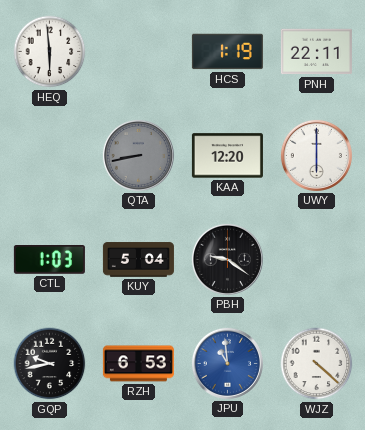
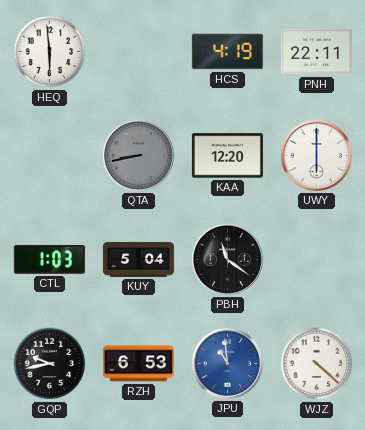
HCS: 1:19 -> 4:19 (227, 52)
PBH: 9:21 -> 11:21 (227, 259)
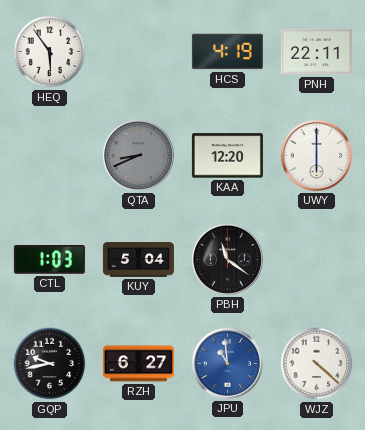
HEQ: 5:59 -> 5:54 (50, 52)
QTA: 8:43 -> 8:41 (138, 155)
RZH: 6:53 -> 6:27 (138, 364)
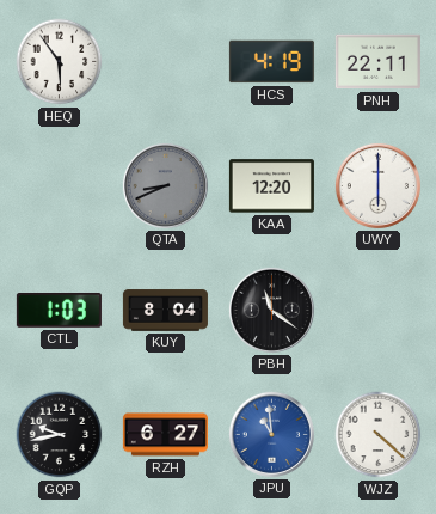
KUY: 5:04 -> 8:04 (165, 311)
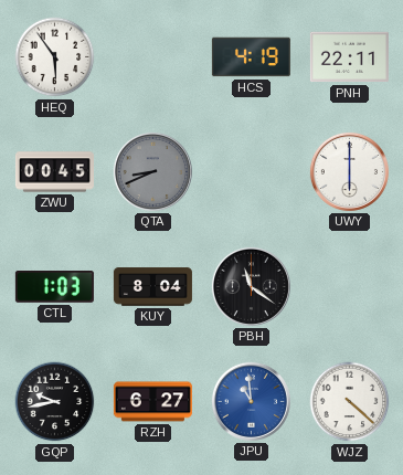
ZWU: none -> 00:45 (54, 172)
KAA: 12:20 -> none (271, 186)
